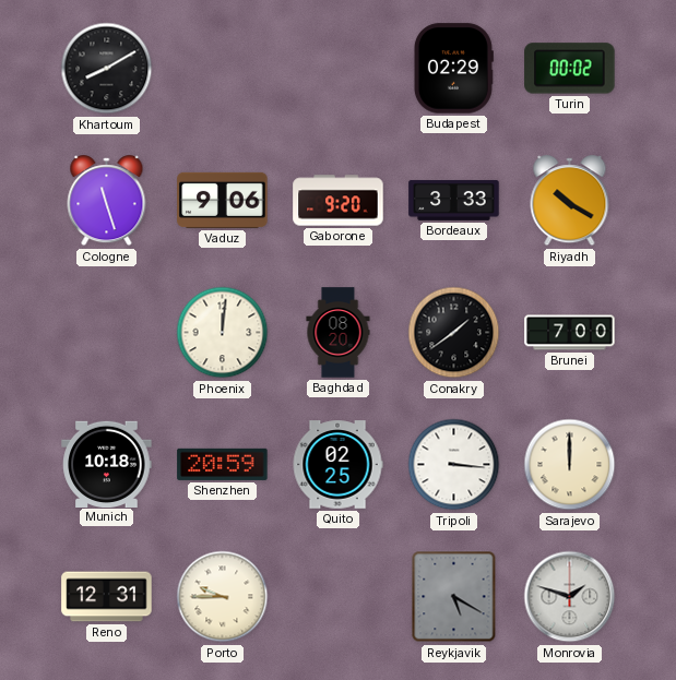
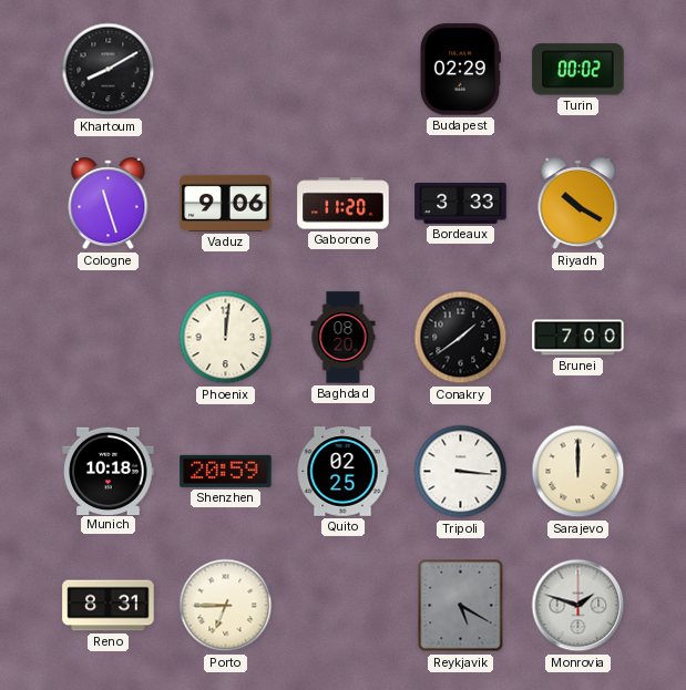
Gaborone: 9:20 -> 11:20 (344, 204)
Reno: 12:31 -> 8:31 (109, 606)
Porto: 9:45 -> 6:45 (226, 606)
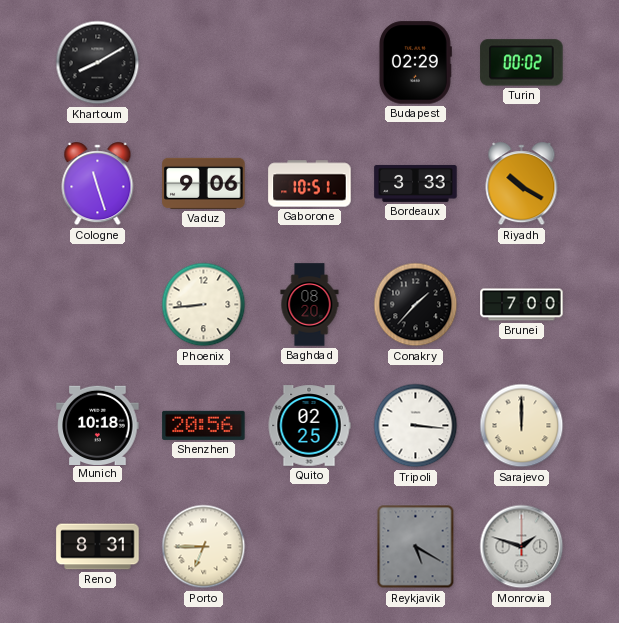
Gaborone: 11:20 -> 10:51 (310, 184)
Phoenix: 12:01 -> 8:44 (204, 305)
Conakry: 1:39 -> 1:37 (416, 305)
Shenzhen: 20:59 -> 20:56 (204, 425)
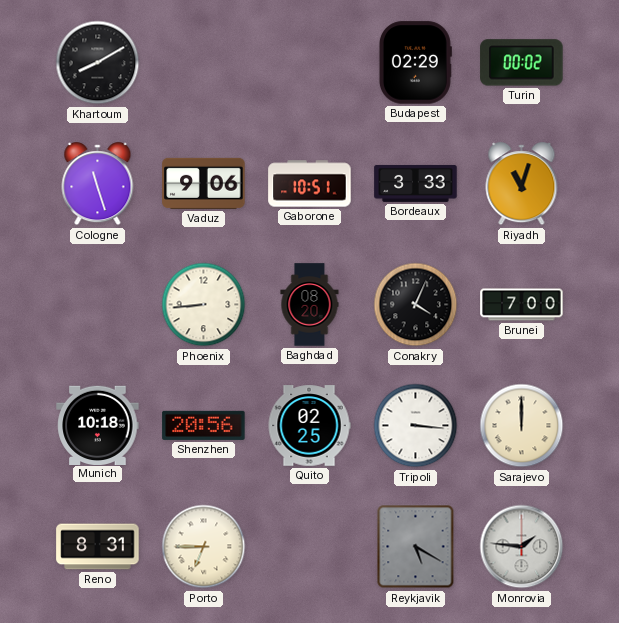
Riyadh: 10:20 -> 11:03 (522, 184)
Conakry: 1:37 -> 4:04 (416, 305)
Monrovia: 1:48 -> 1:46 (522, 547)
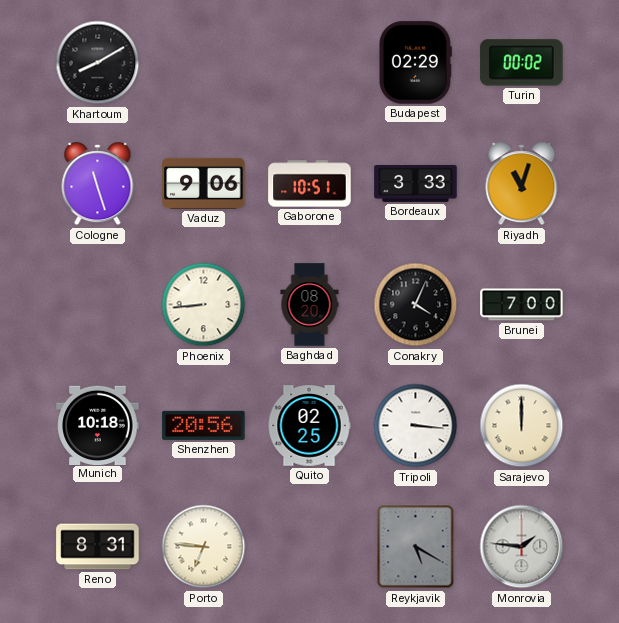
Porto: 6:45 -> 6:46 (204, 547)
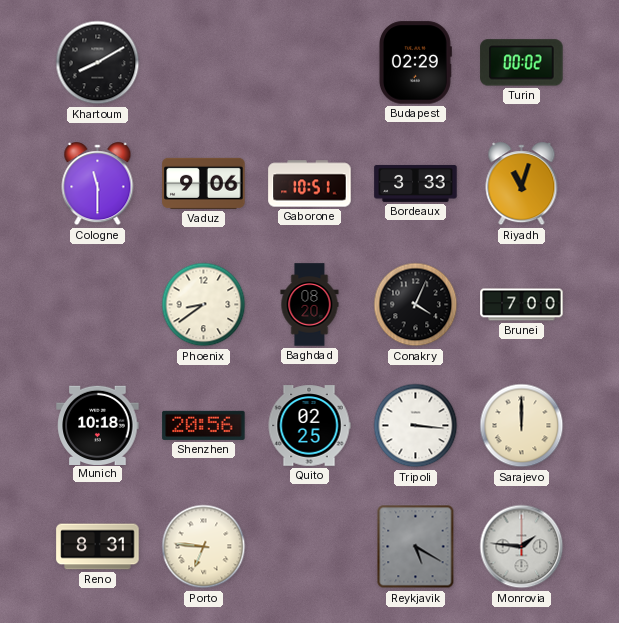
Cologne: 11:27 -> 11:30 (98, 184)
Phoenix: 8:44 -> 8:39 (204, 305)
